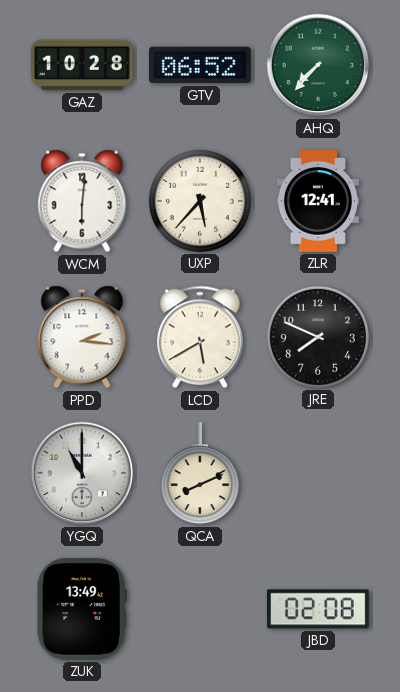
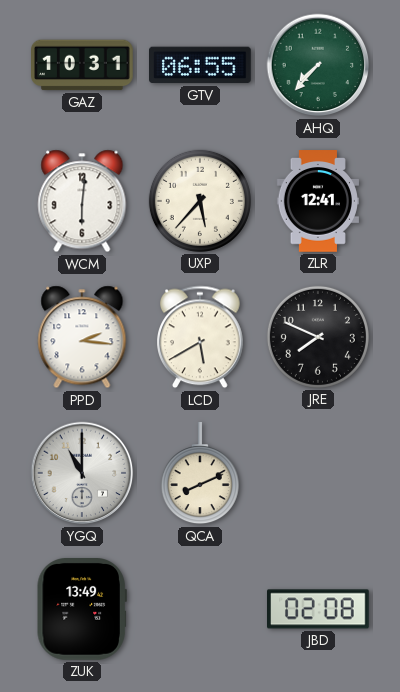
GAZ: 10:28 -> 10:31 (83, 65)
GTV: 06:52 -> 06:55 (201, 65)
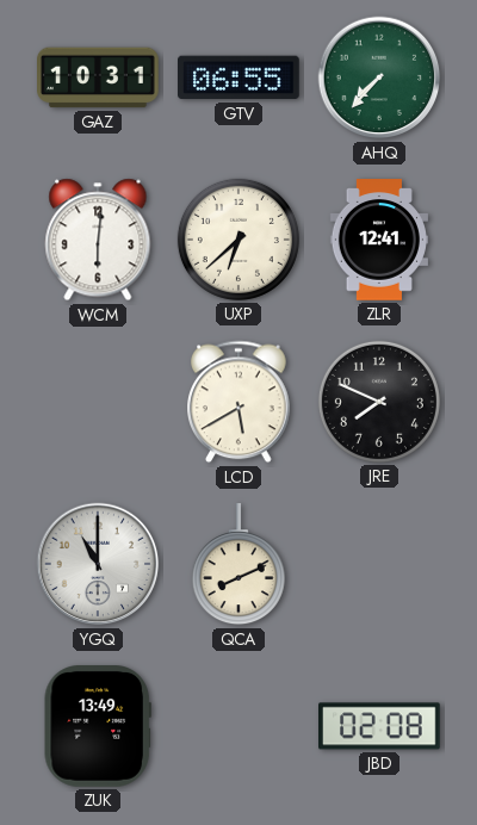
UXP: 5:37 -> 6:38 (238, 240)
PPD: 2:16 -> none (82, 337)
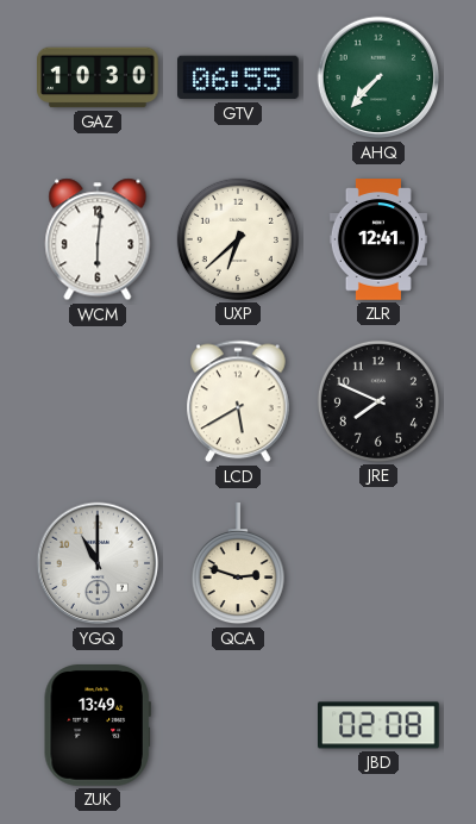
GAZ: 10:31 -> 10:30 (99, 77)
QCA: 8:11 -> 2:48 (238, 564)
